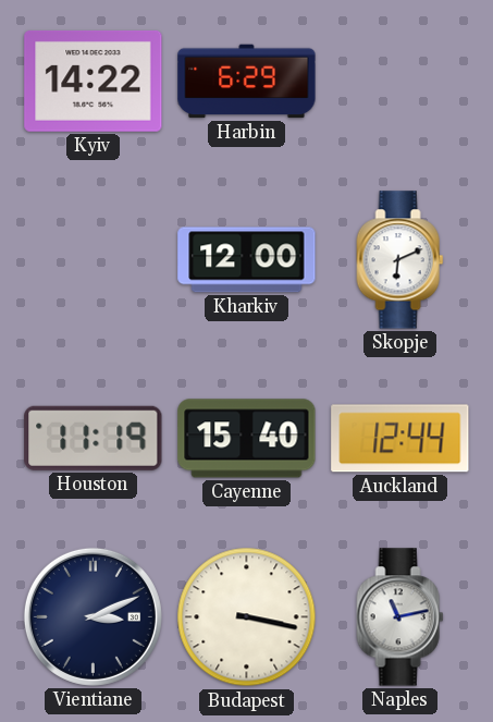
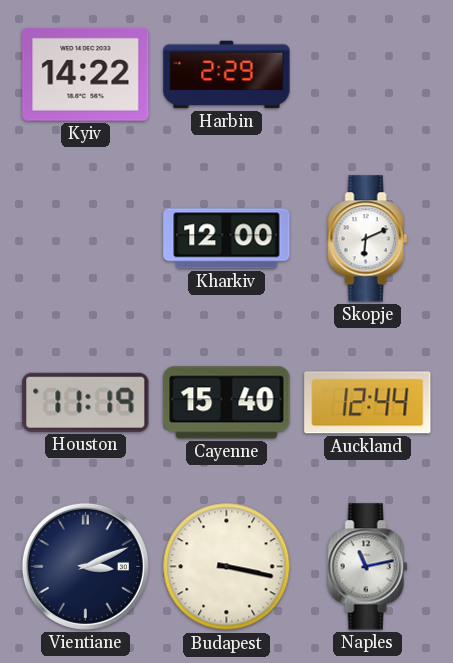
Harbin: 6:29 -> 2:29 (227, 75)
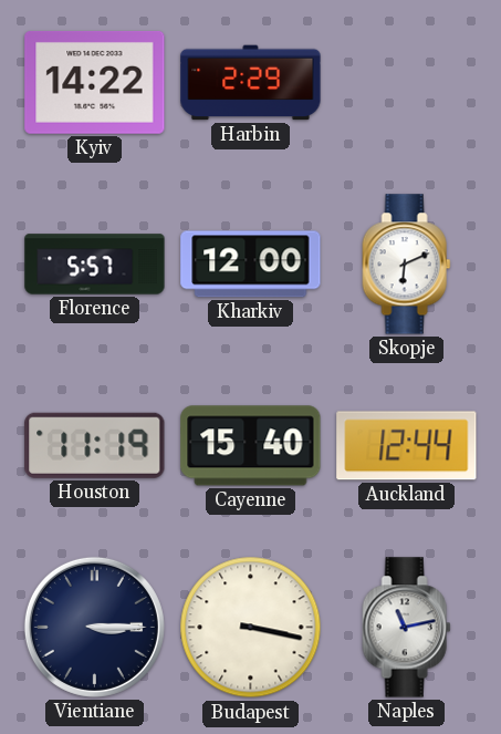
Florence: none -> 5:57 (95, 265)
Vientiane: 3:11 -> 3:15 (94, 627)
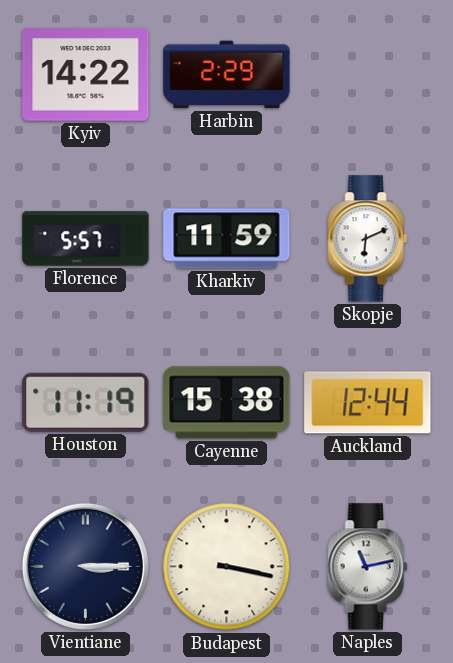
Kharkiv: 12:00 -> 11:59 (227, 239)
Cayenne: 15:40 -> 15:38 (227, 403)
